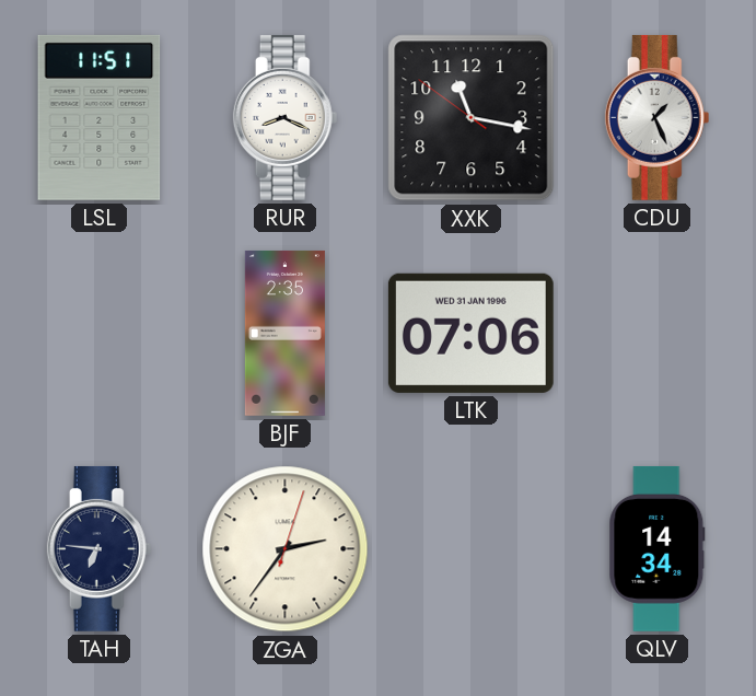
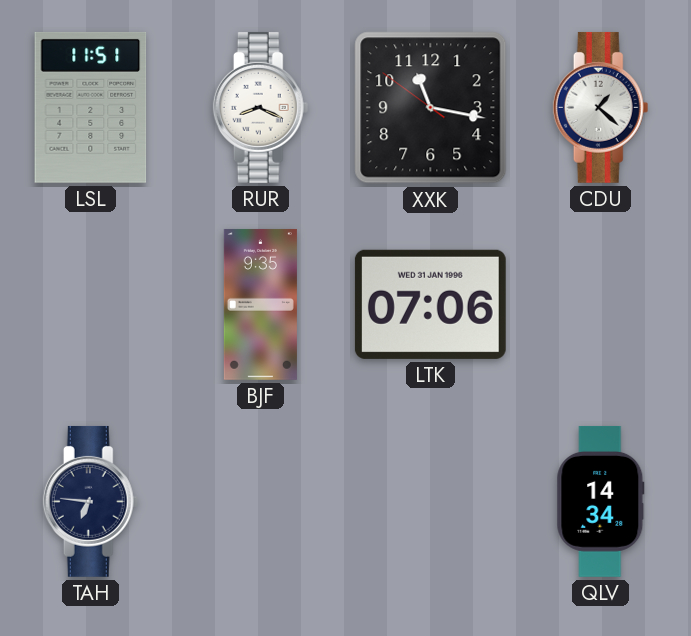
CDU: 1:26 -> 1:22 (601, 107)
BJF: 2:35 -> 9:35 (260, 304)
ZGA: 2:36 -> none (286, 549)
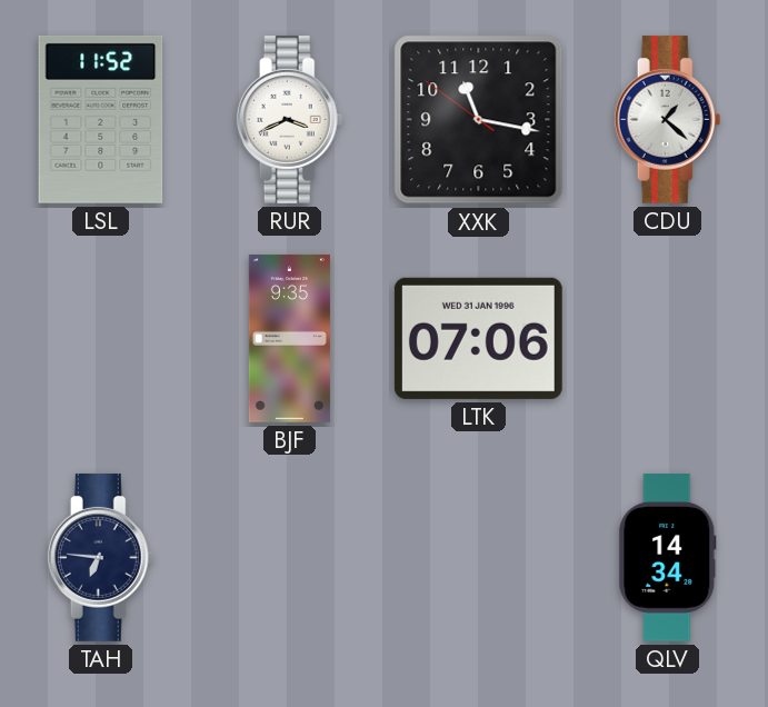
LSL: 11:51 -> 11:52 (101, 119)
RUR: 8:19 -> 3:41 (290, 119)
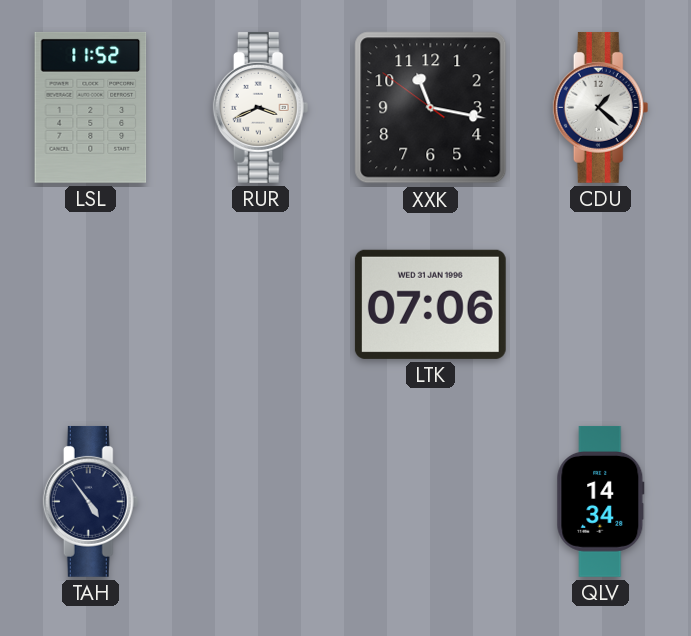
BJF: 9:35 -> none (289, 338)
TAH: 6:46 -> 4:54 (91, 501)
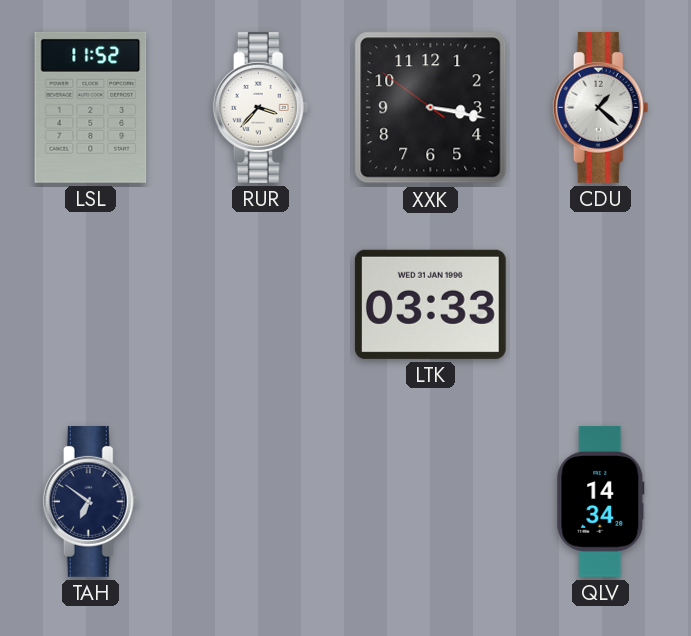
RUR: 3:41 -> 3:37 (261, 107)
XXK: 11:16 -> 3:16 (431, 108)
LTK: 07:06 -> 03:33 (430, 304)
TAH: 4:54 -> 6:51 (91, 501)
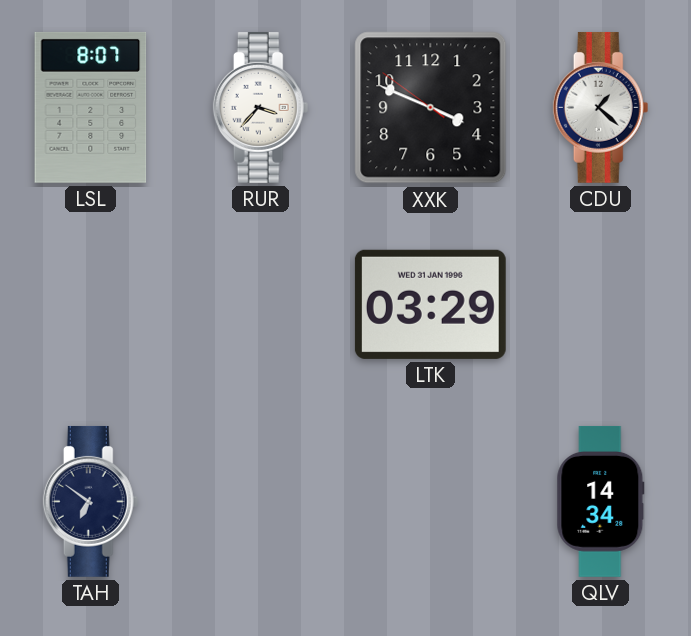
LSL: 11:52 -> 8:07 (91, 107)
XXK: 3:16 -> 3:48 (431, 108)
LTK: 03:33 -> 03:29 (430, 304)
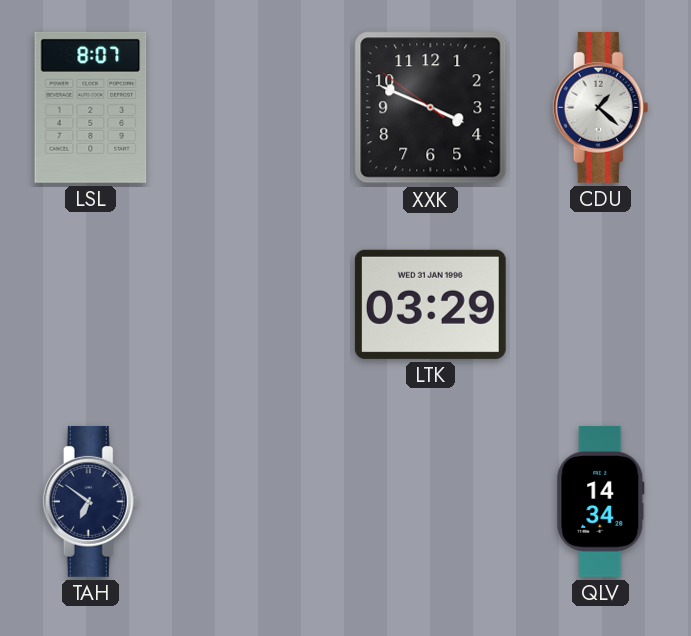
RUR: 3:37 -> none (261, 107)
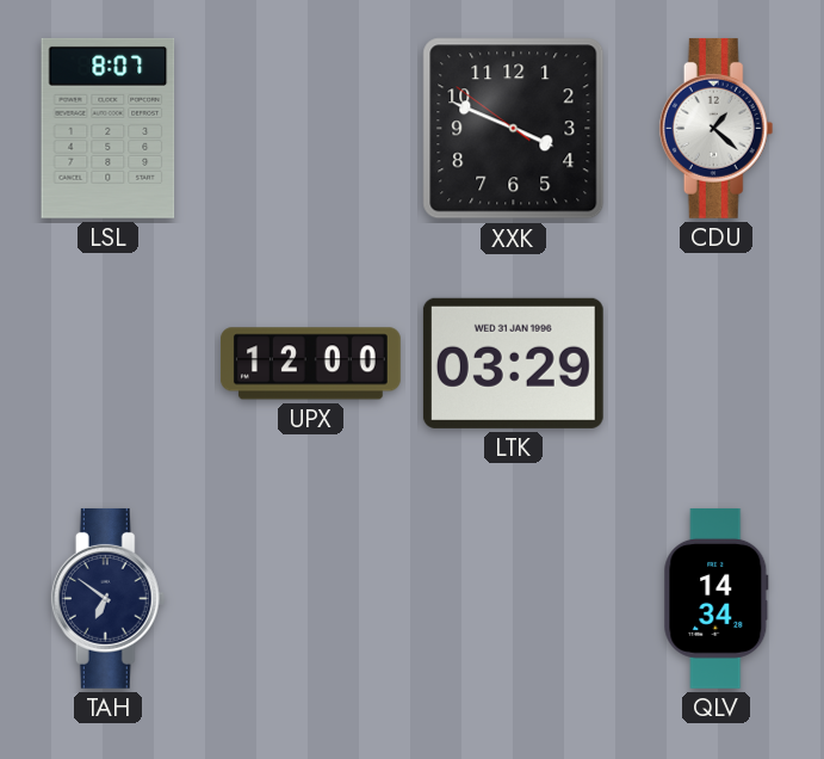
UPX: none -> 12:00 (310, 364)
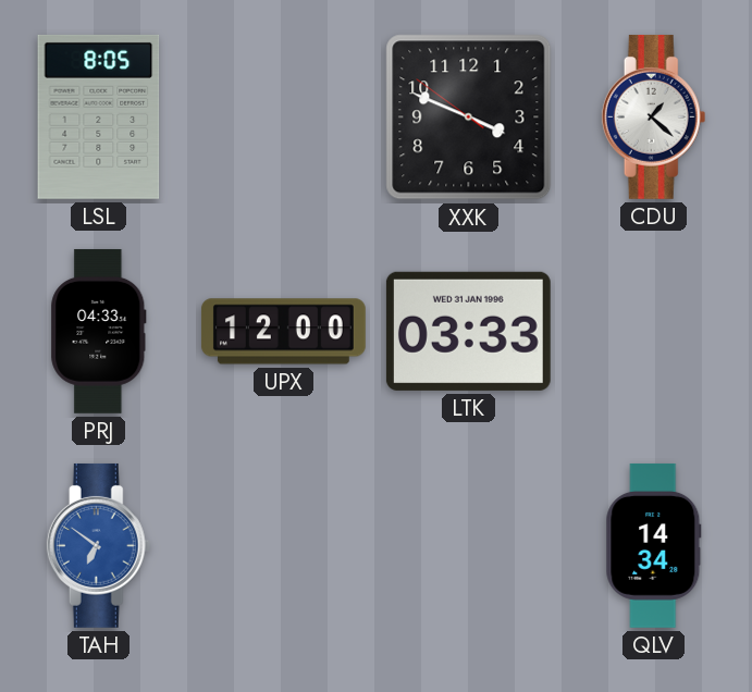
LSL: 8:07 -> 8:05 (99, 116)
PRJ: none -> 04:33 (99, 331)
LTK: 03:29 -> 03:33 (468, 331)
TAH dial: navy -> blue (99, 545)
